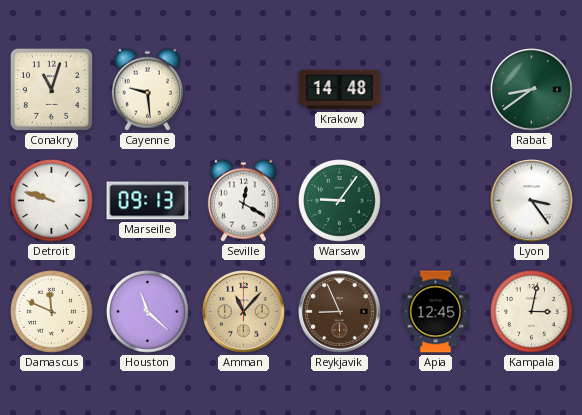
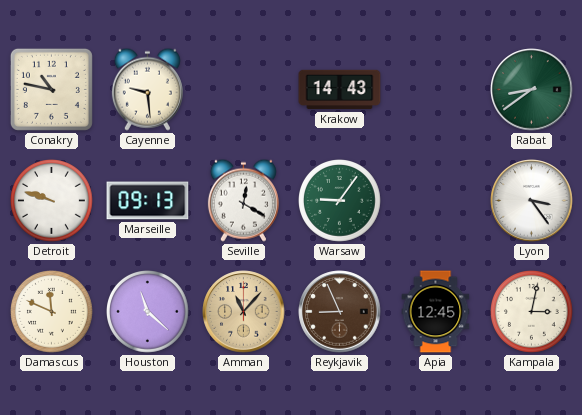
Conakry: 11:03 -> 10:47 (51, 89)
Krakow: 14:48 -> 14:43 (340, 90)
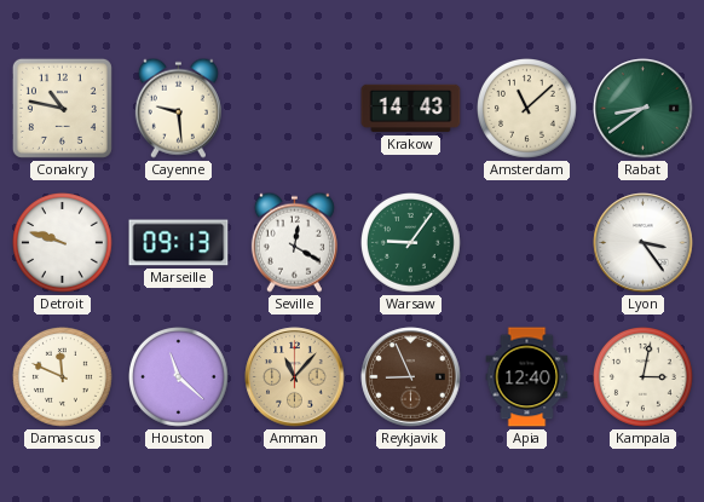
Amsterdam: none -> 11:08 (527, 109)
Apia: 12:45 -> 12:40 (527, 377)
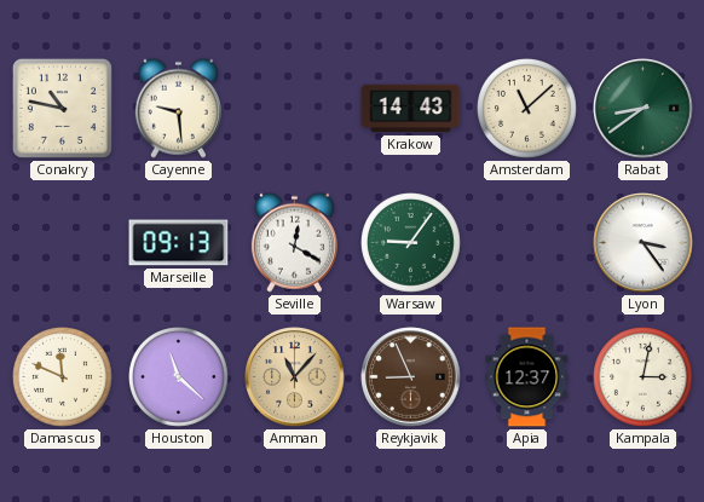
Detroit: 9:48 -> none (63, 243)
Apia: 12:40 -> 12:37 (527, 377)
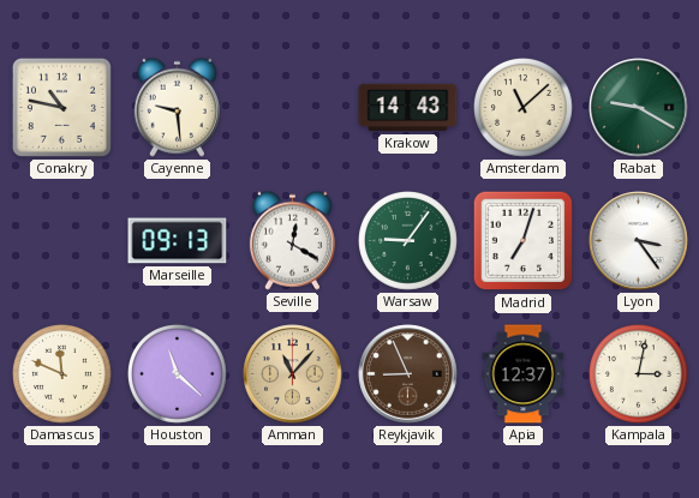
Rabat: 8:39 -> 9:20 (639, 108)
Madrid: none -> 7:03 (524, 241)
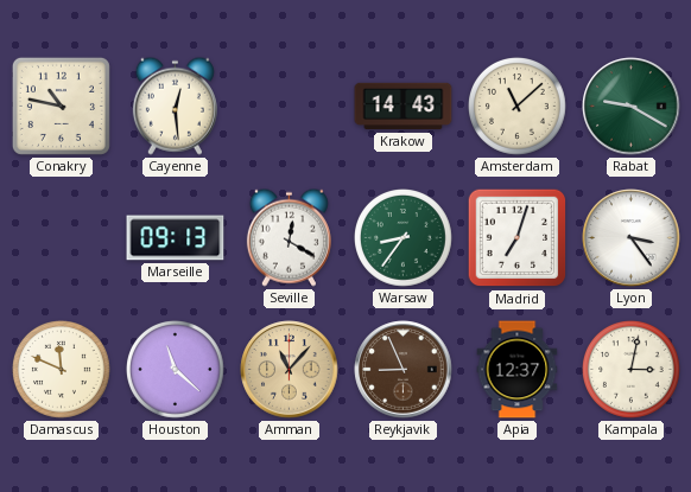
Cayenne: 9:29 -> 12:29 (175, 106)
Warsaw: 9:06 -> 8:36 (404, 238)
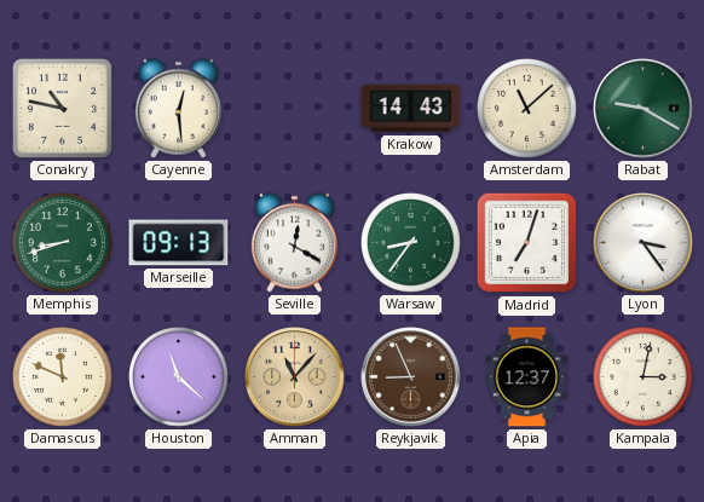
Memphis: none -> 8:42 (63, 243)
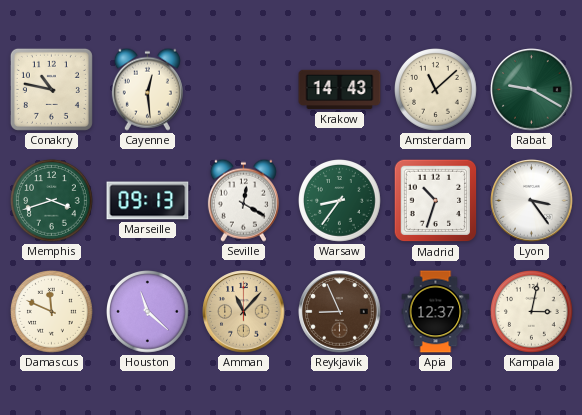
Memphis: 8:42 -> 3:42 (52, 201)
Madrid: 7:03 -> 10:33 (436, 201)
